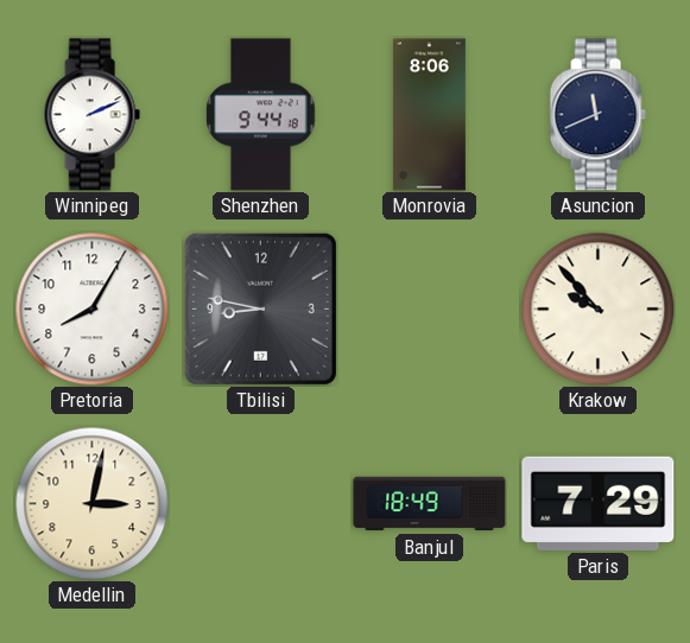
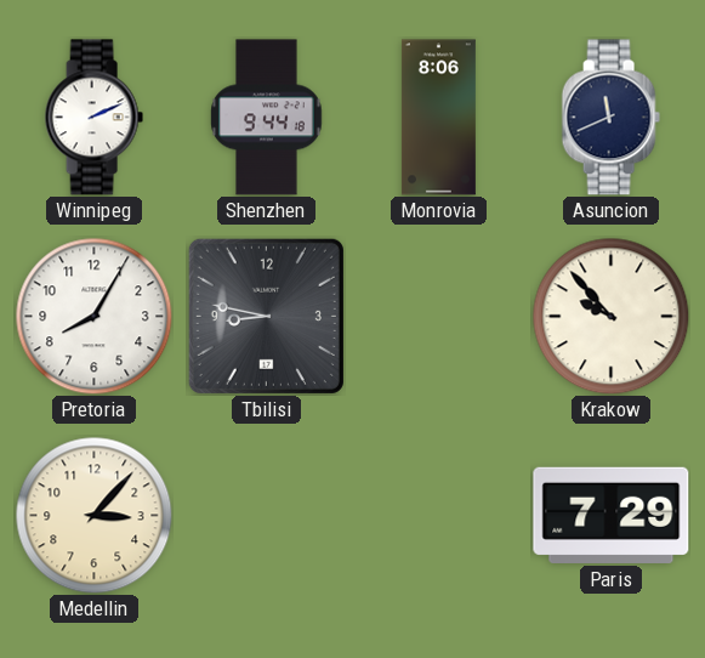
Medellin: 3:02 -> 3:07 (93, 515)
Banjul: 18:49 -> none (430, 504)
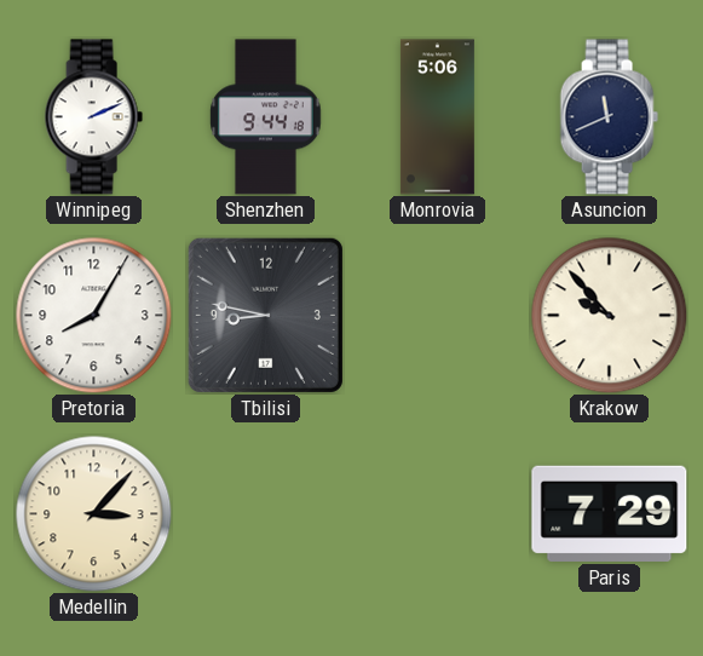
Monrovia: 8:06 -> 5:06 (437, 117)
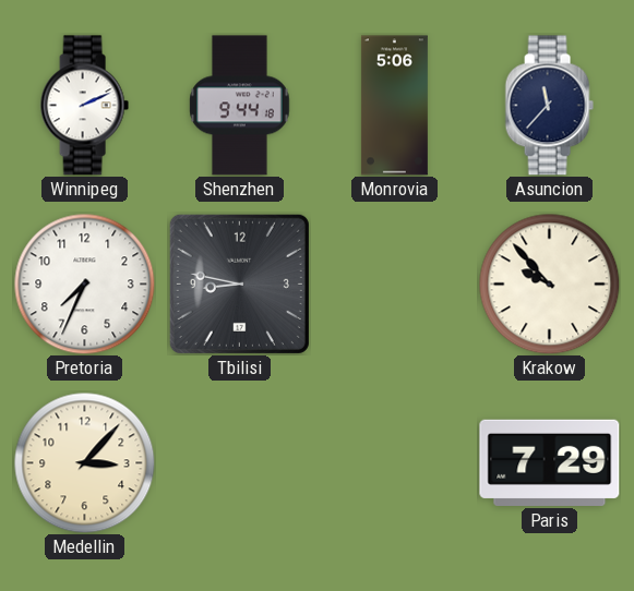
Asuncion: 11:41 -> 11:37 (549, 106)
Pretoria: 8:05 -> 7:34 (84, 284)
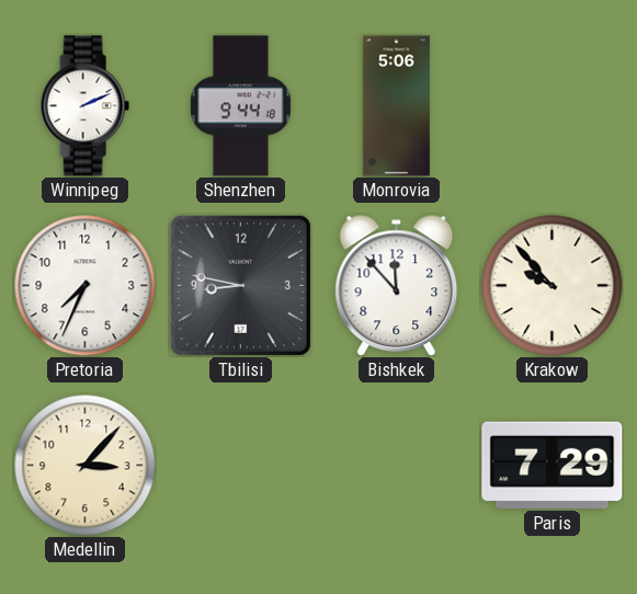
Asuncion: 11:37 -> none (549, 106)
Bishkek: none -> 11:53 (397, 285)
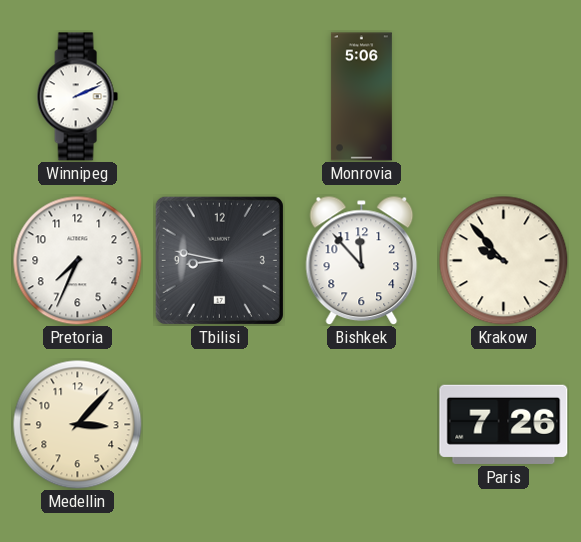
Shenzhen: 9:44 -> none (241, 106)
Paris: 7:29 -> 7:26 (504, 424)
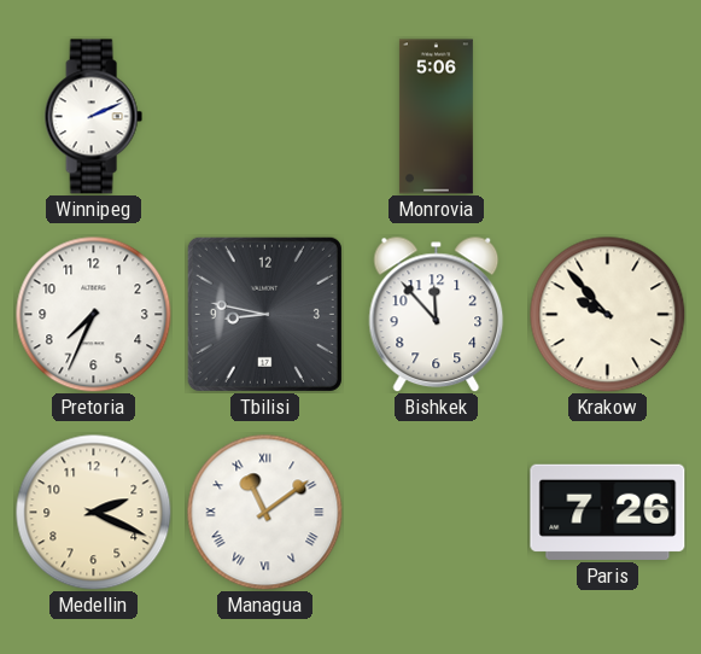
Medellin: 3:07 -> 2:19 (93, 512)
Managua: none -> 11:09 (264, 512)
